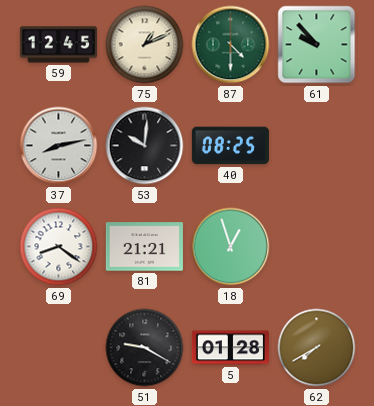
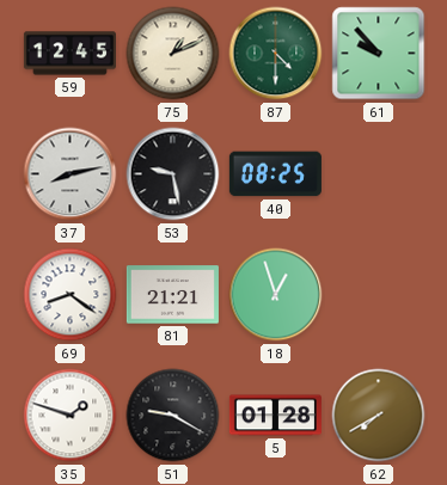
53: 10:01 -> 9:28 (173, 174)
35: none -> 1:48 (71, 416)
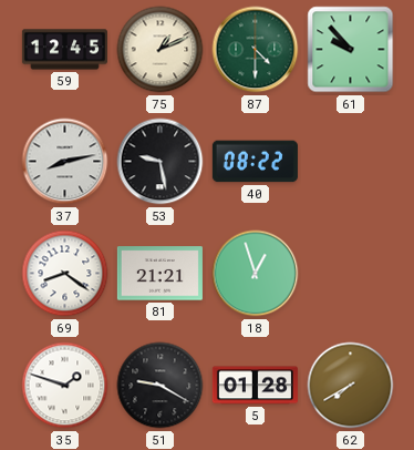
40: 08:25 -> 08:22 (255, 162)
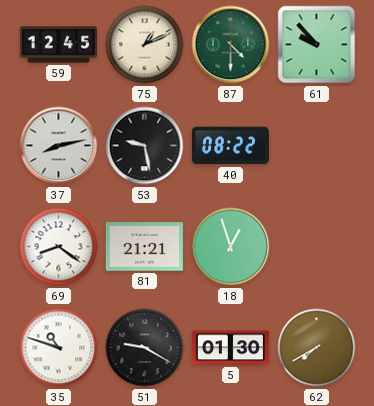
35: 1:48 -> 10:48 (59, 348)
5: 01:28 -> 01:30 (230, 348)
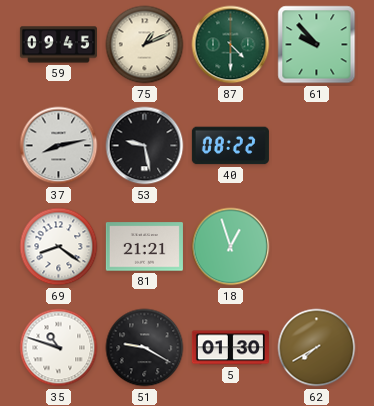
59: 12:45 -> 09:45 (58, 45)
